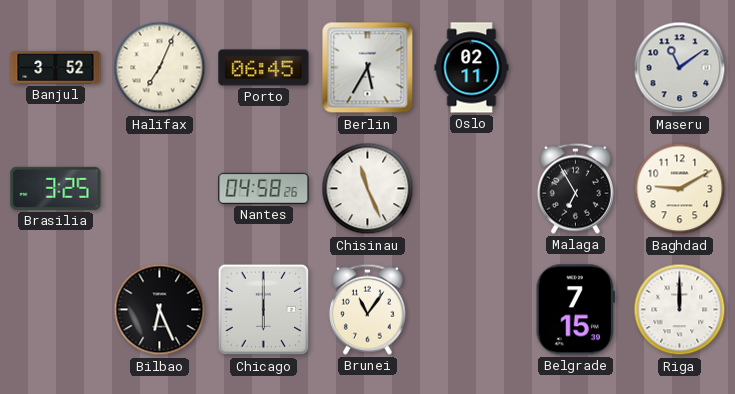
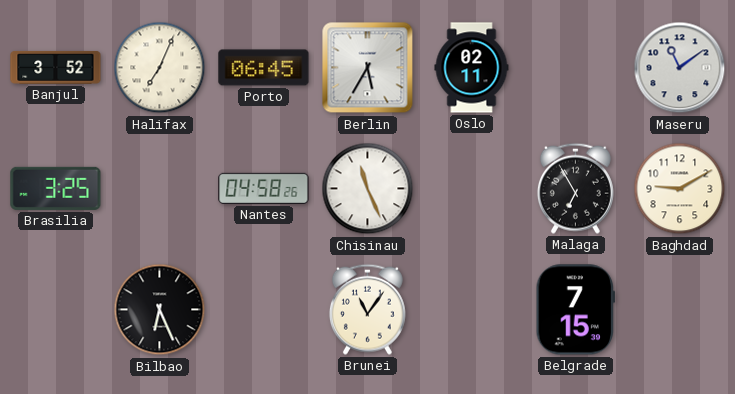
Chicago: 6:00 -> none (264, 310)
Riga: 12:00 -> none (680, 310)
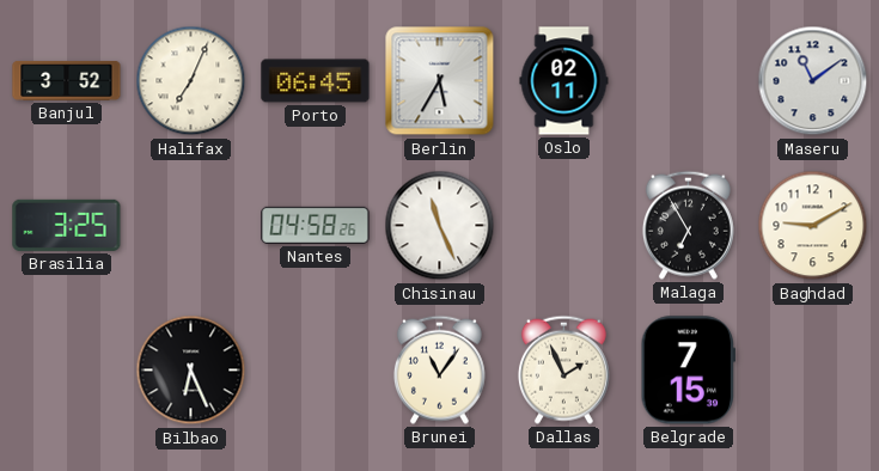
Dallas: none -> 1:56 (563, 369)
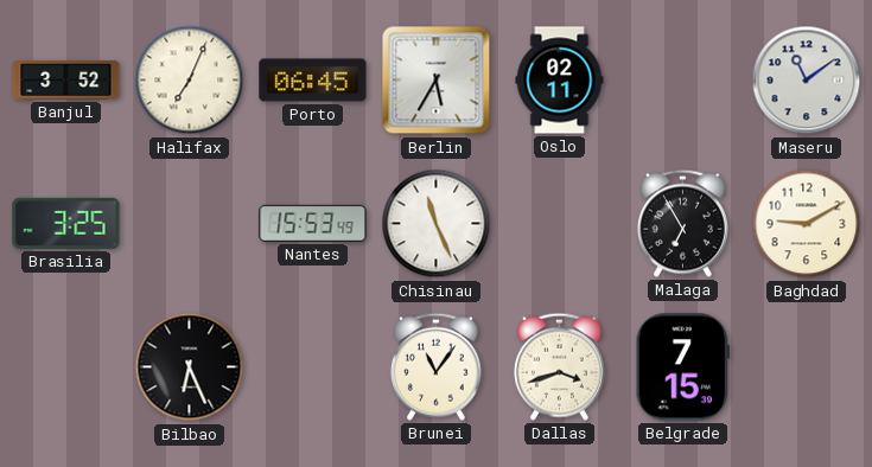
Nantes: 04:58 -> 15:53 (313, 223)
Dallas: 1:56 -> 3:42 (559, 366)
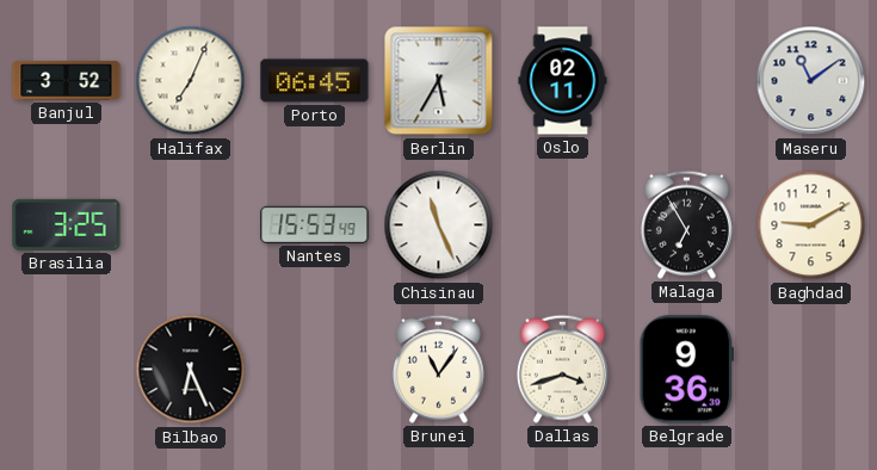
Belgrade: 7:15 -> 9:36 (686, 370)
